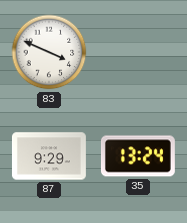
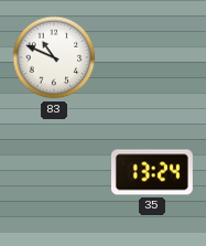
83: 3:49 -> 10:49 (54, 57)
87: 9:29 -> none (49, 156)
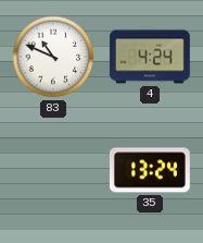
4: none -> 4:24 (150, 57)
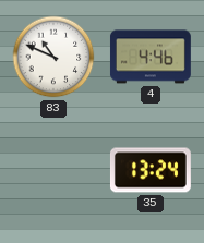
4: 4:24 -> 4:46 (151, 57)
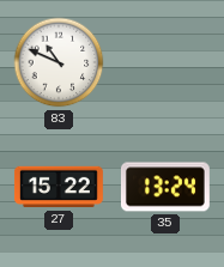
4: 4:46 -> none (151, 57)
27: none -> 15:22 (59, 187)
